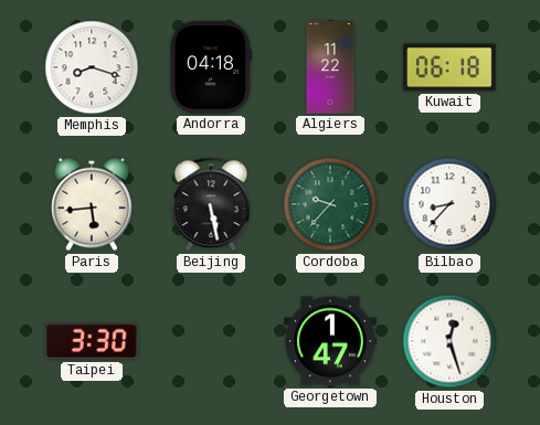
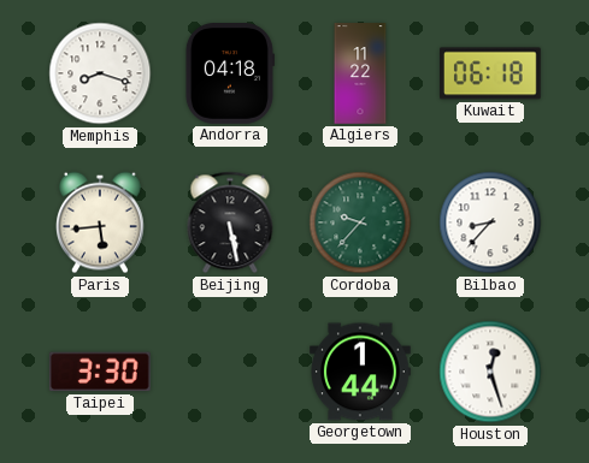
Georgetown: 1:47 -> 1:44 (361, 372)
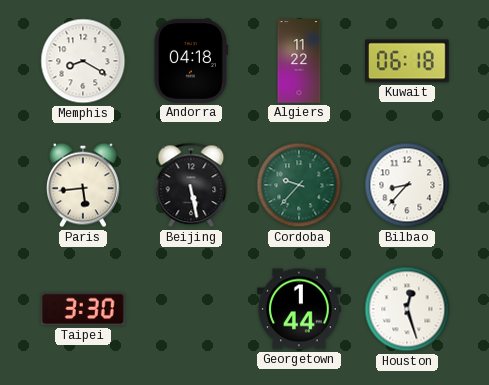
Memphis: 8:18 -> 8:20 (83, 61)
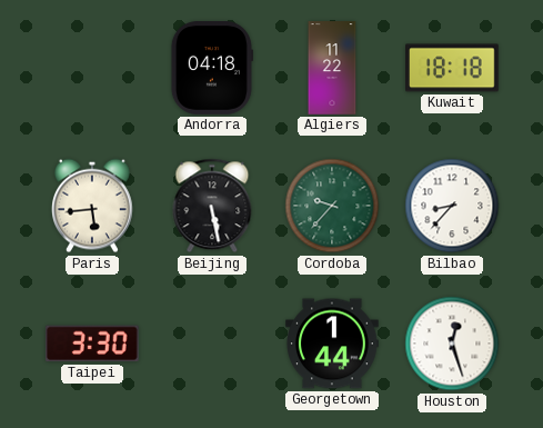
Memphis: 8:20 -> none (83, 61)
Kuwait: 06:18 -> 18:18 (453, 68)
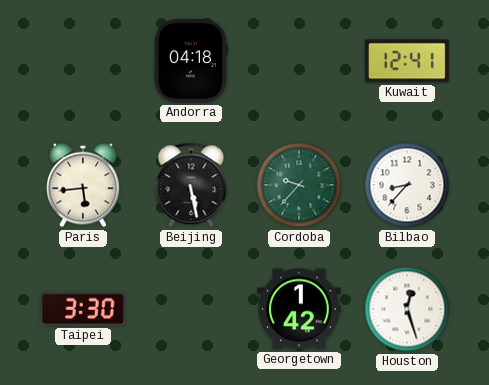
Algiers: 11:22 -> none (332, 68)
Kuwait: 18:18 -> 12:41 (408, 61)
Georgetown: 1:44 -> 1:42 (300, 309)
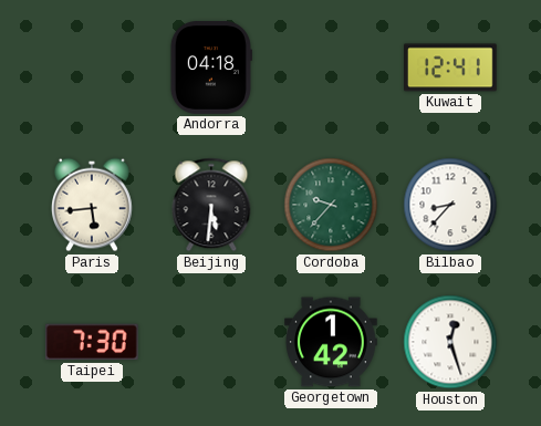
Beijing: 5:28 -> 5:31 (211, 205)
Taipei: 3:30 -> 7:30 (92, 342)
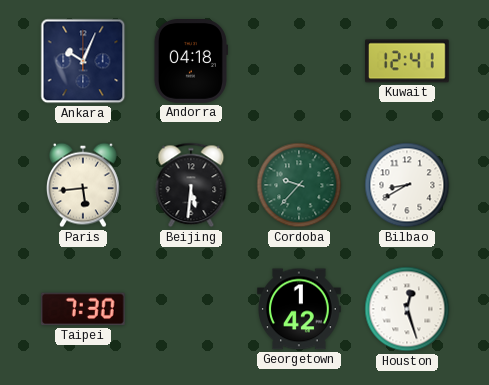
Ankara: none -> 10:04 (83, 61)
Bilbao: 8:37 -> 8:40 (407, 185)
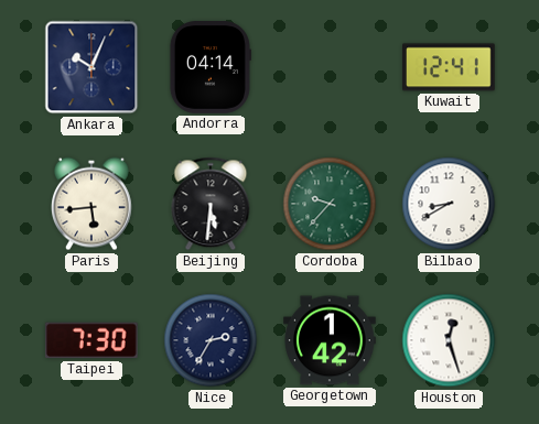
Andorra: 04:18 -> 04:14 (209, 68)
Nice: none -> 2:35 (211, 340)
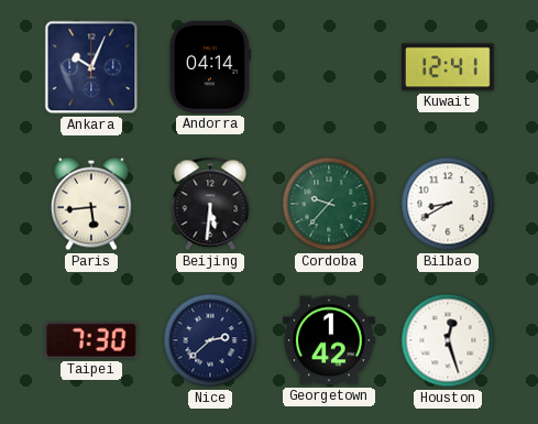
Nice: 2:35 -> 2:38 (210, 340)
